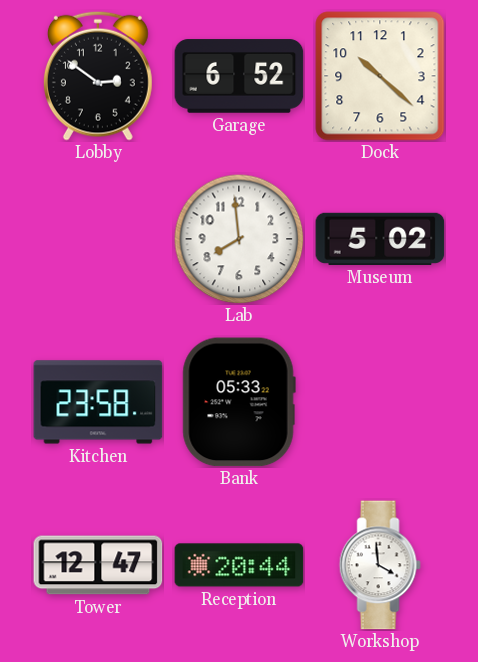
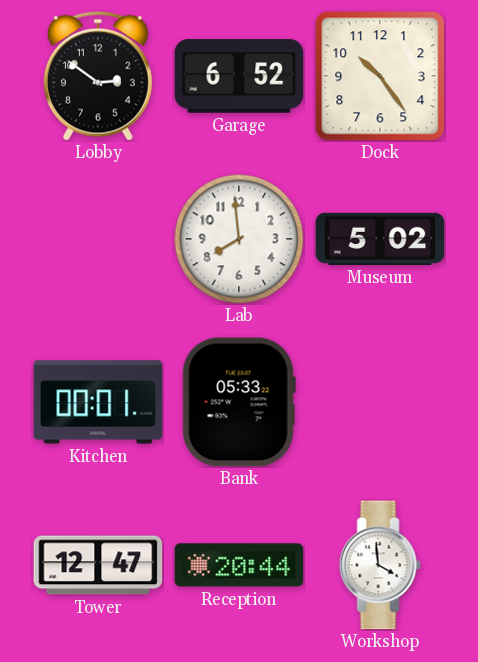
Dock: 10:22 -> 10:24 (380, 76)
Kitchen: 23:58 -> 00:01 (98, 402)
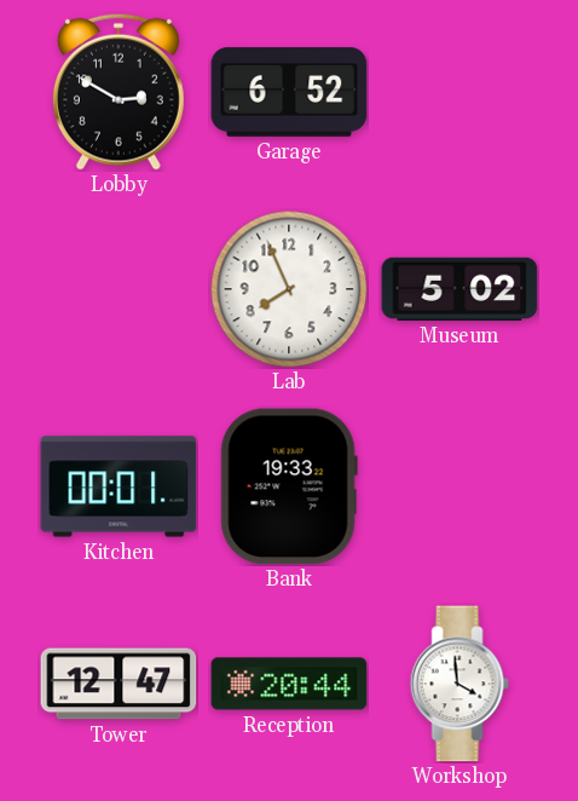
Lobby: 2:51 -> 2:50 (119, 92)
Dock: 10:24 -> none (380, 76)
Lab: 7:59 -> 7:56 (289, 289)
Bank: 05:33 -> 19:33 (289, 486)
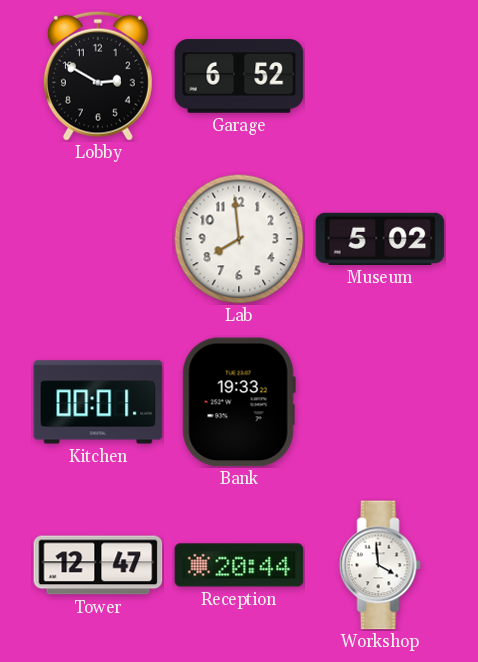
Lab: 7:56 -> 7:59 (239, 239)
